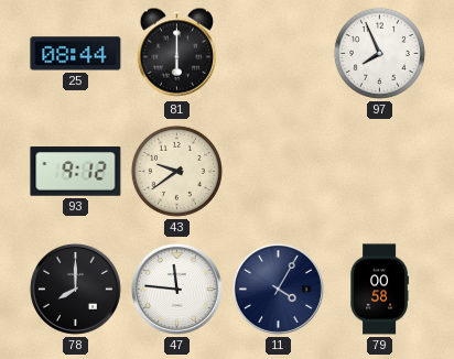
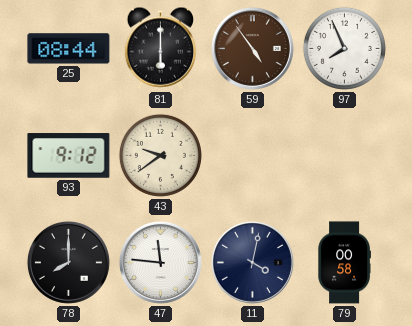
59: none -> 4:54 (252, 48)
11: 4:05 -> 4:02 (252, 262)
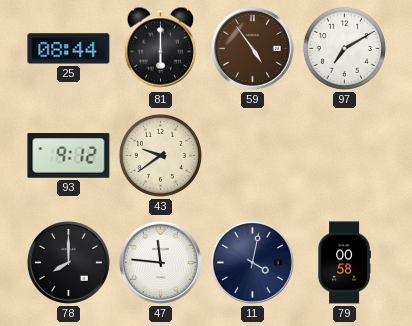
97: 7:56 -> 7:10 (344, 48)
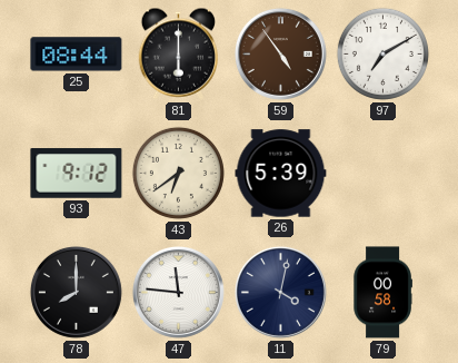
43: 9:39 -> 6:39 (178, 173)
26: none -> 5:39 (281, 174)
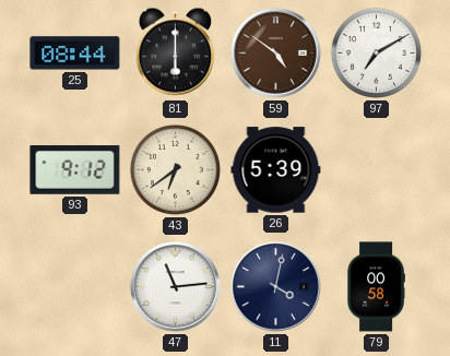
59: 4:54 -> 4:51 (275, 52)
78: 8:00 -> none (76, 292)
47: 11:46 -> 11:14 (175, 286)
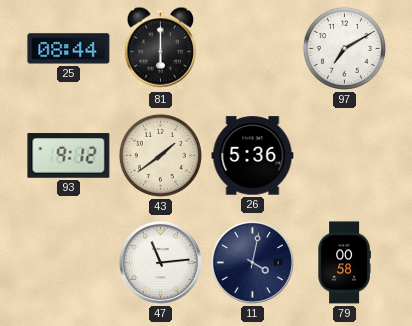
59: 4:51 -> none (275, 52)
43: 6:39 -> 1:39 (160, 155)
26: 5:39 -> 5:36 (253, 156)
